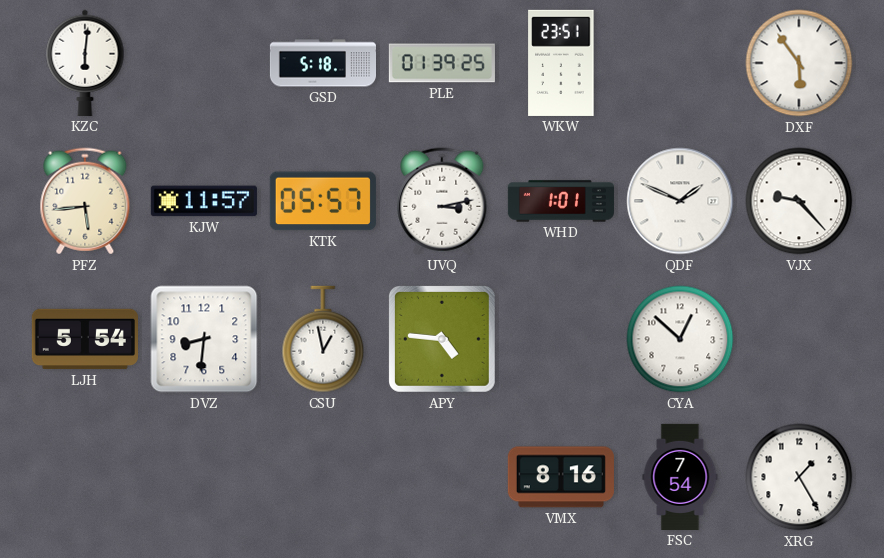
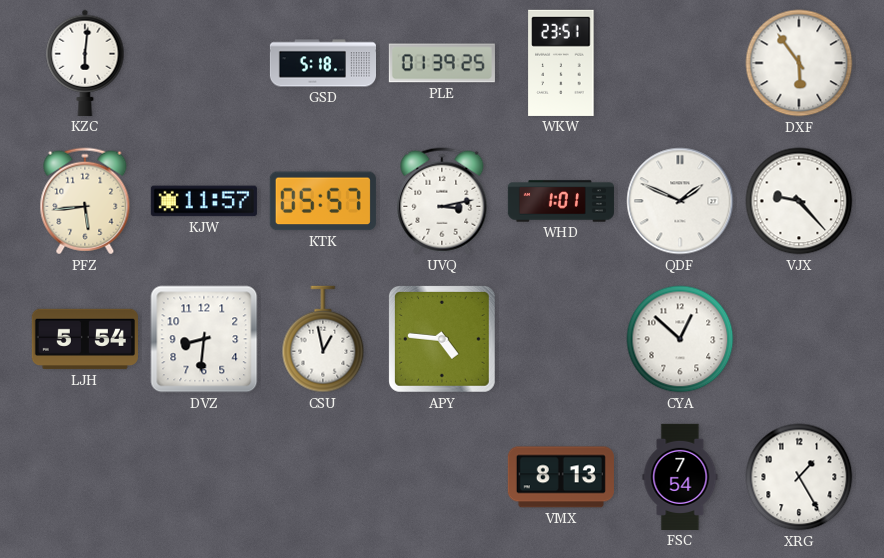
VMX: 8:16 -> 8:13 (561, 477)
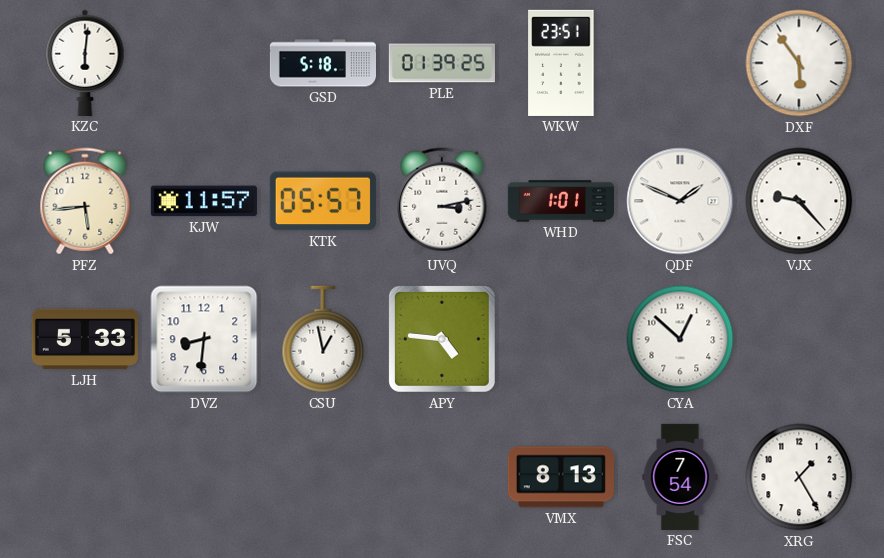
LJH: 5:54 -> 5:33 (85, 339)
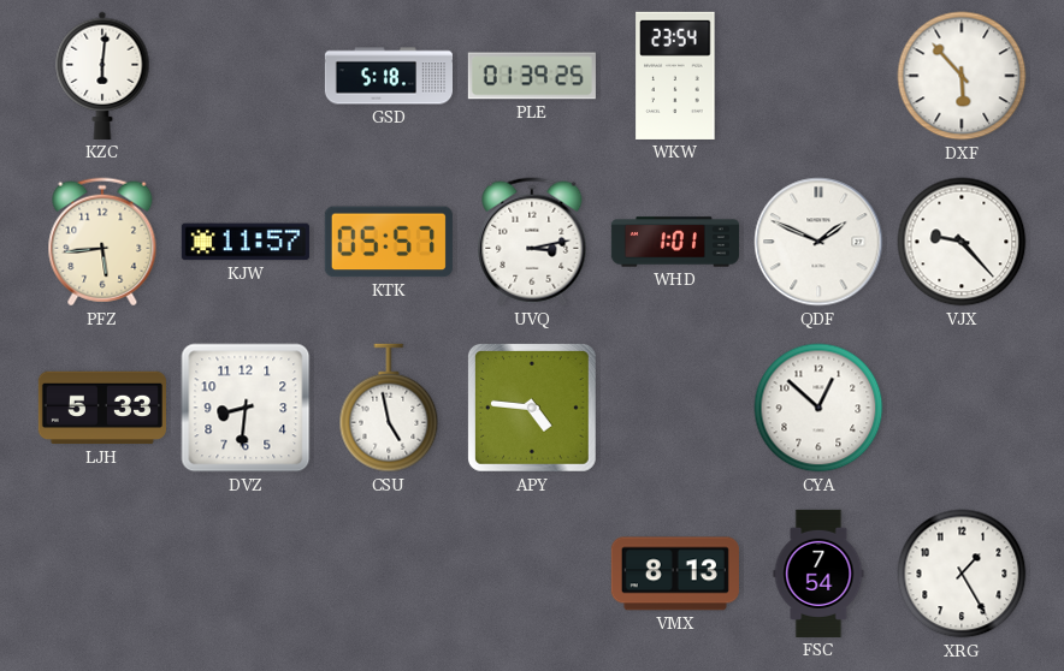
WKW: 23:51 -> 23:54 (675, 76)
DXF: 5:54 -> 5:53 (962, 76)
CSU: 12:58 -> 4:58 (389, 408)
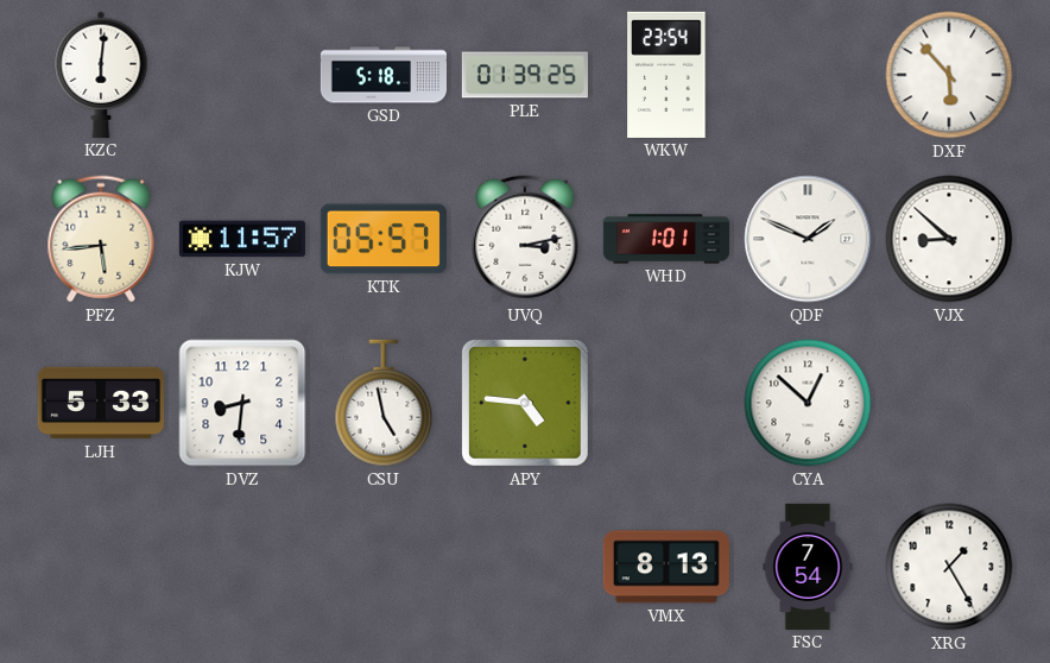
VJX: 9:23 -> 8:52 (949, 239)
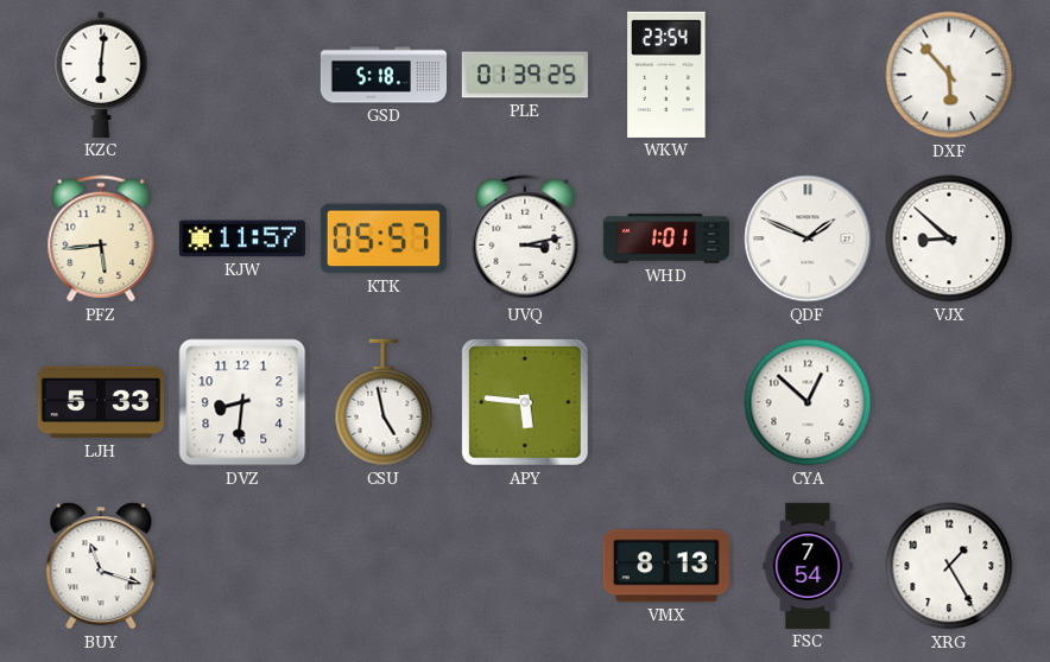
APY: 4:46 -> 5:46 (525, 402)
BUY: none -> 11:18 (101, 566)
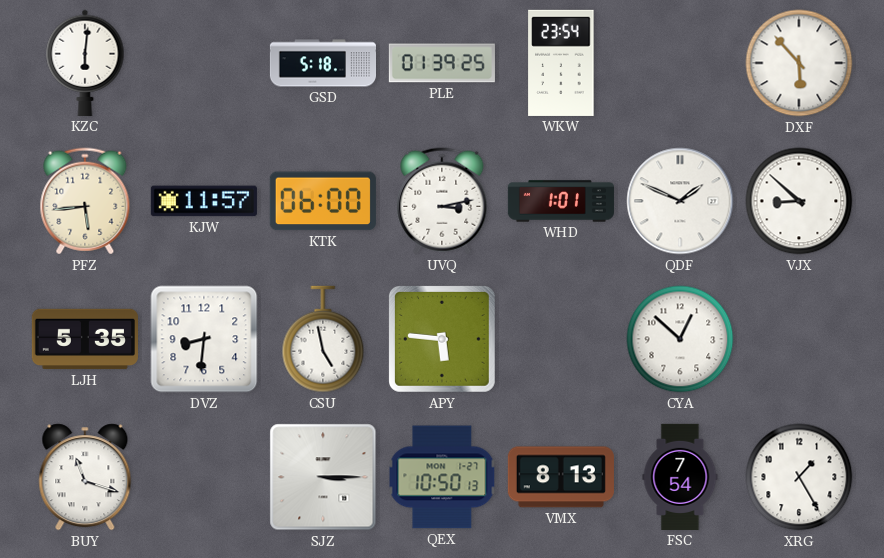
KTK: 05:57 -> 06:00 (323, 201)
LJH: 5:33 -> 5:35 (85, 339)
SJZ: none -> 3:15 (323, 477)
QEX: none -> 10:50 (442, 477)
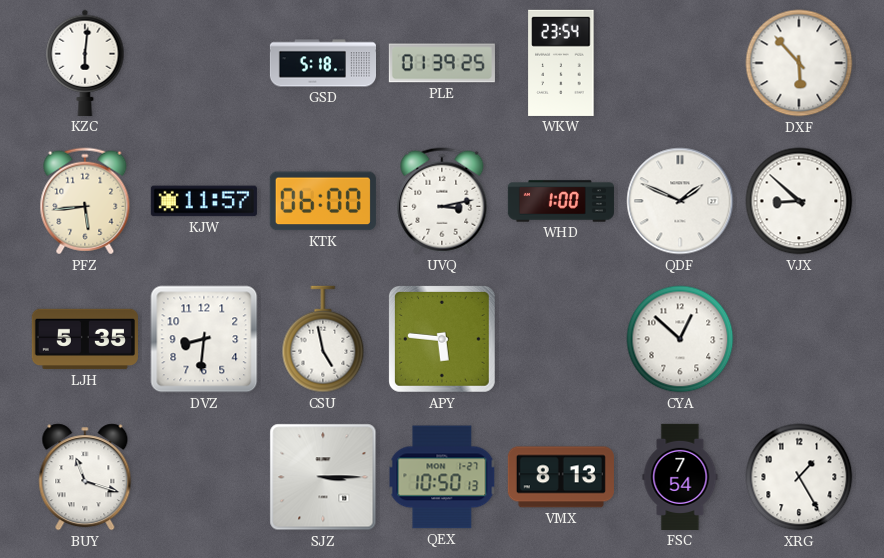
WHD: 1:01 -> 1:00 (561, 201)
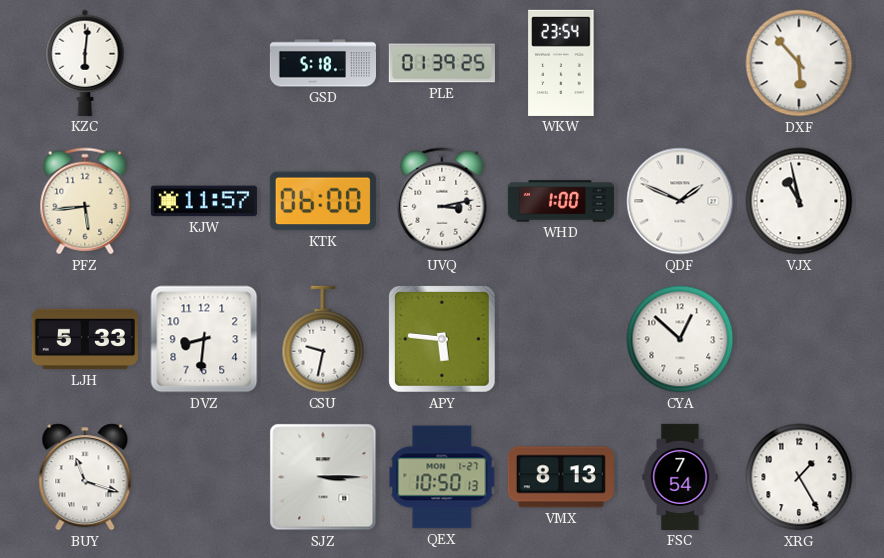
VJX: 8:52 -> 10:58 (799, 201)
LJH: 5:35 -> 5:33 (85, 339)
CSU: 4:58 -> 9:32 (323, 339)
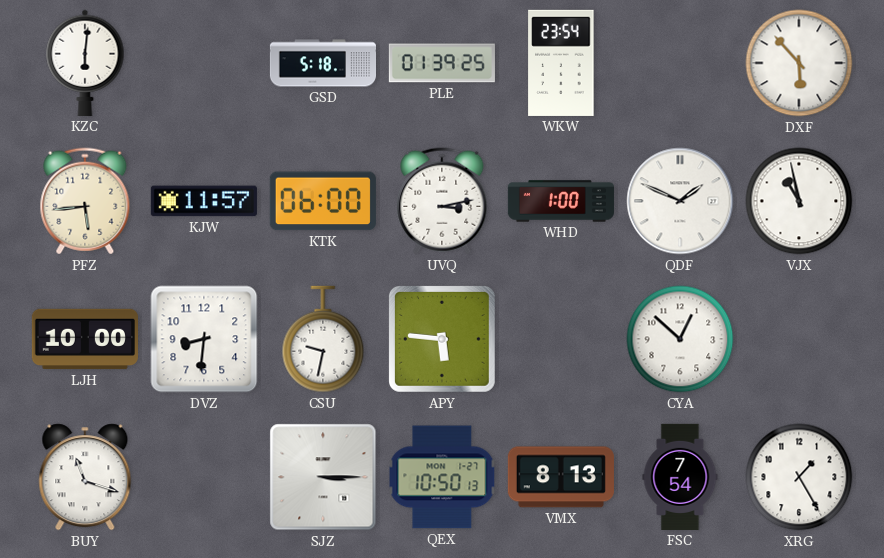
LJH: 5:33 -> 10:00 (85, 339)
